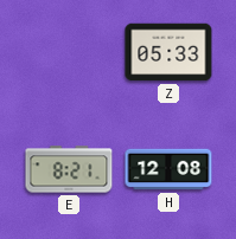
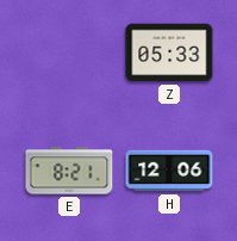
H: 12:08 -> 12:06 (169, 171)
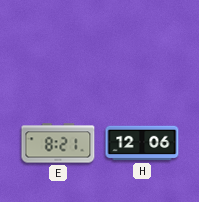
Z: 05:33 -> none (169, 52)
